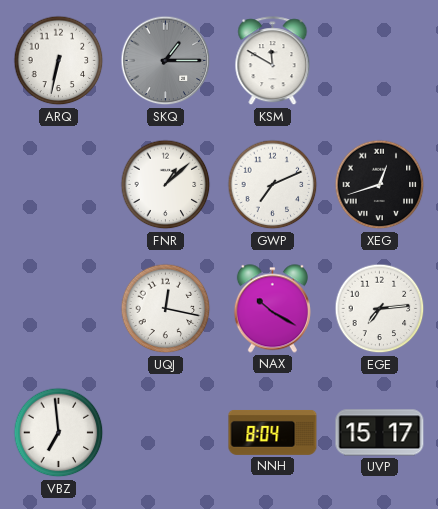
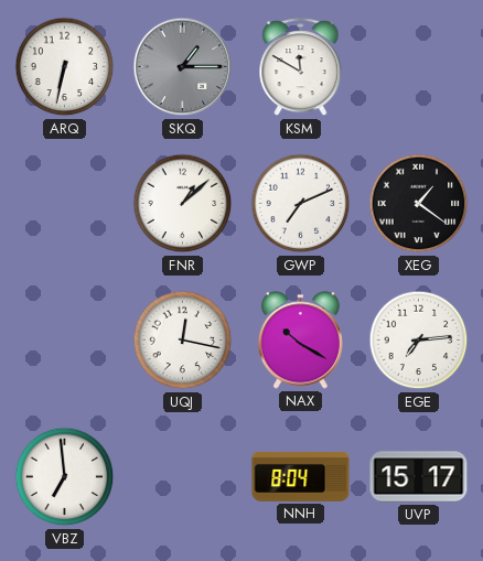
XEG: 12:42 -> 1:21 (419, 204)
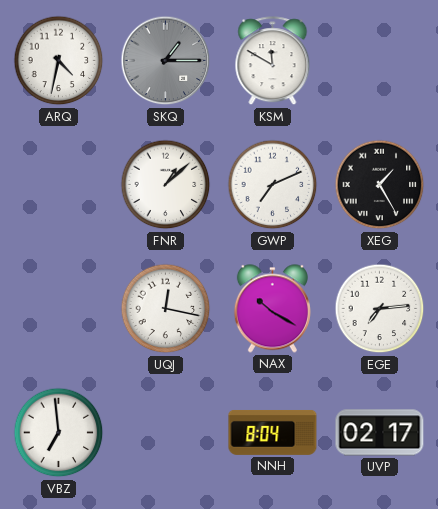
ARQ: 6:32 -> 4:32 (59, 61)
XEG: 1:21 -> 1:25 (380, 185)
UVP: 15:17 -> 02:17 (380, 433)
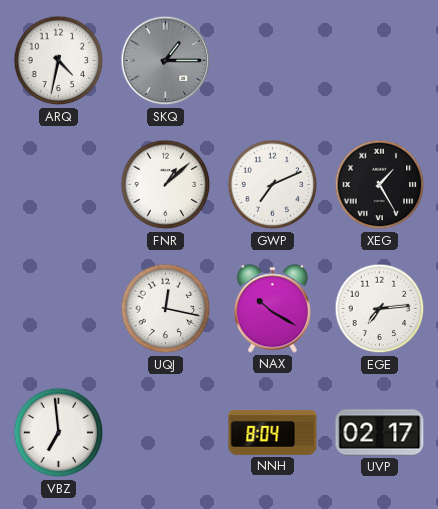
KSM: 11:50 -> none (273, 61)
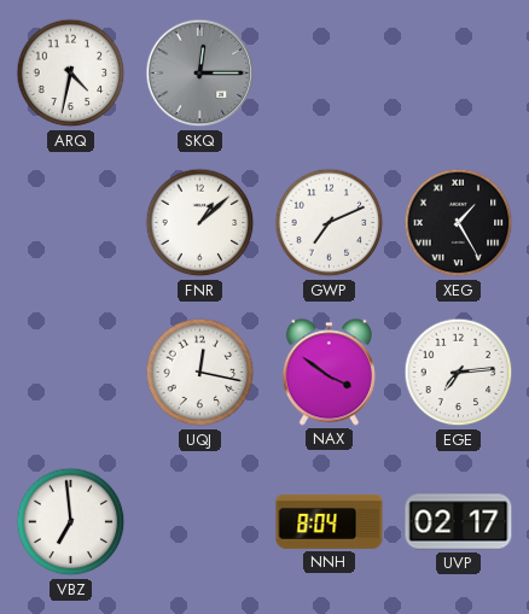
SKQ: 1:15 -> 12:15 (200, 74)
NAX: 10:20 -> 3:51 (329, 373)
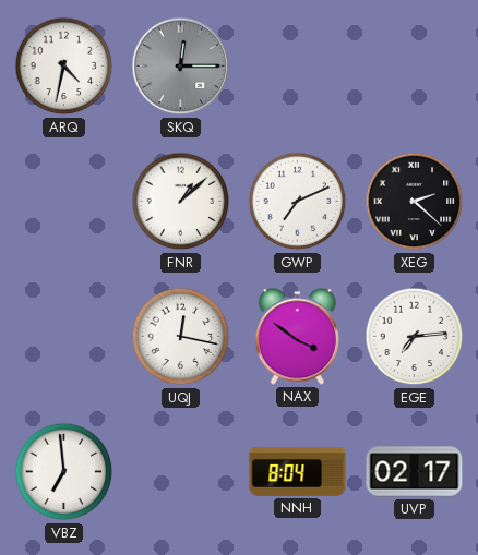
XEG: 1:25 -> 2:22 (415, 202)
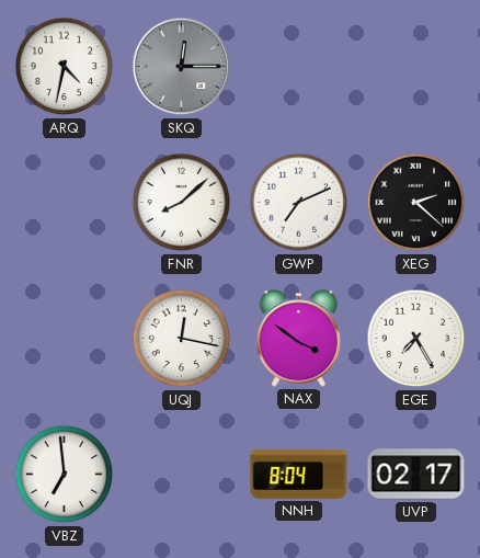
FNR: 1:08 -> 8:08 (182, 203)
EGE: 7:14 -> 7:25 (416, 339)
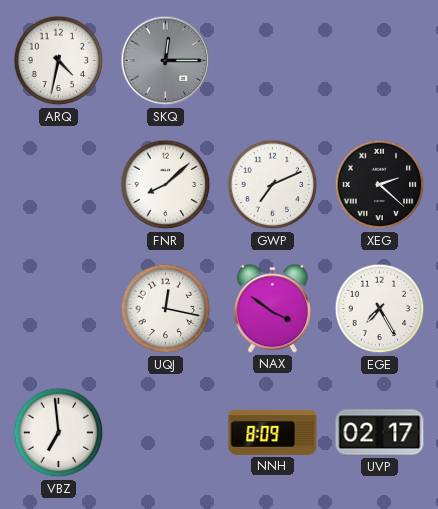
NNH: 8:04 -> 8:09 (273, 432)
